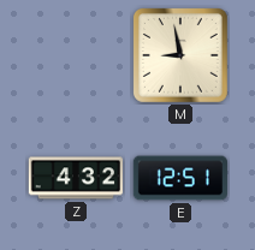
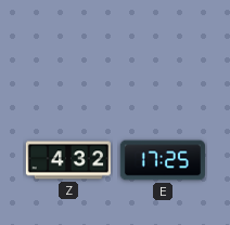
M: 8:58 -> none (180, 55)
E: 12:51 -> 17:25 (163, 160)
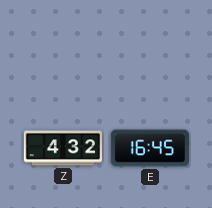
E: 17:25 -> 16:45 (150, 148)
